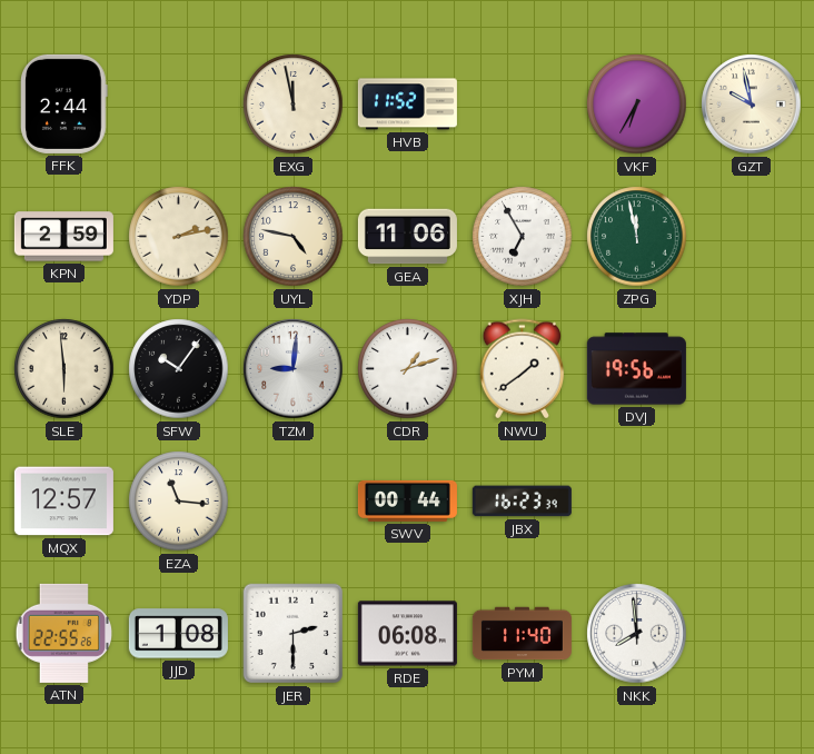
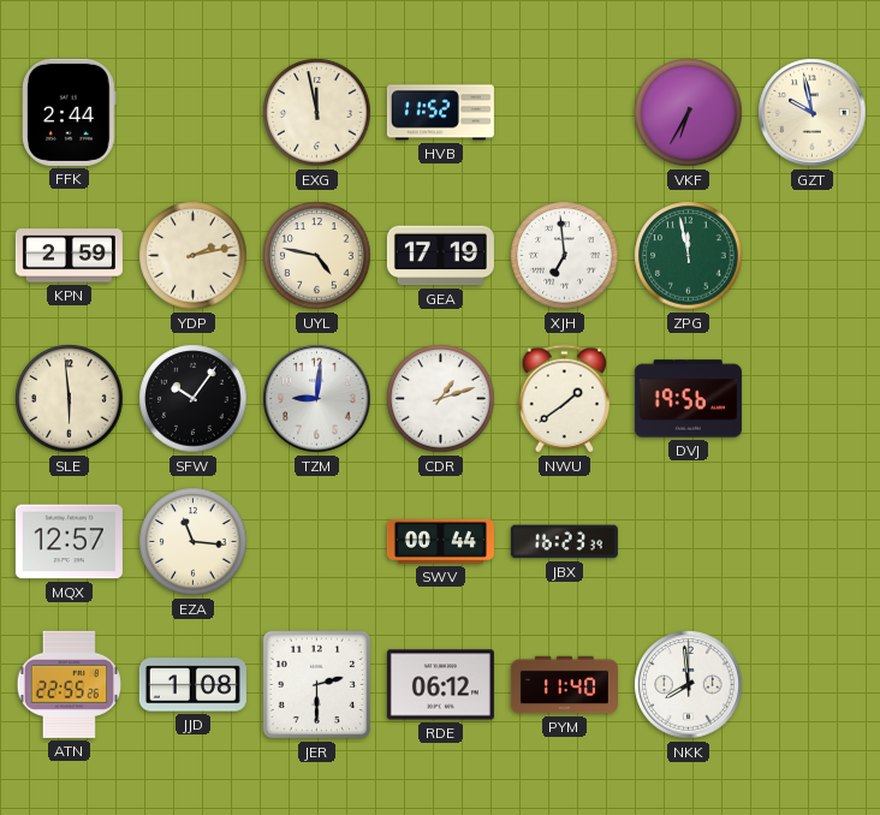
GEA: 11:06 -> 17:19 (440, 256)
XJH: 6:55 -> 6:59 (565, 256)
RDE: 06:08 -> 06:12 (440, 685)
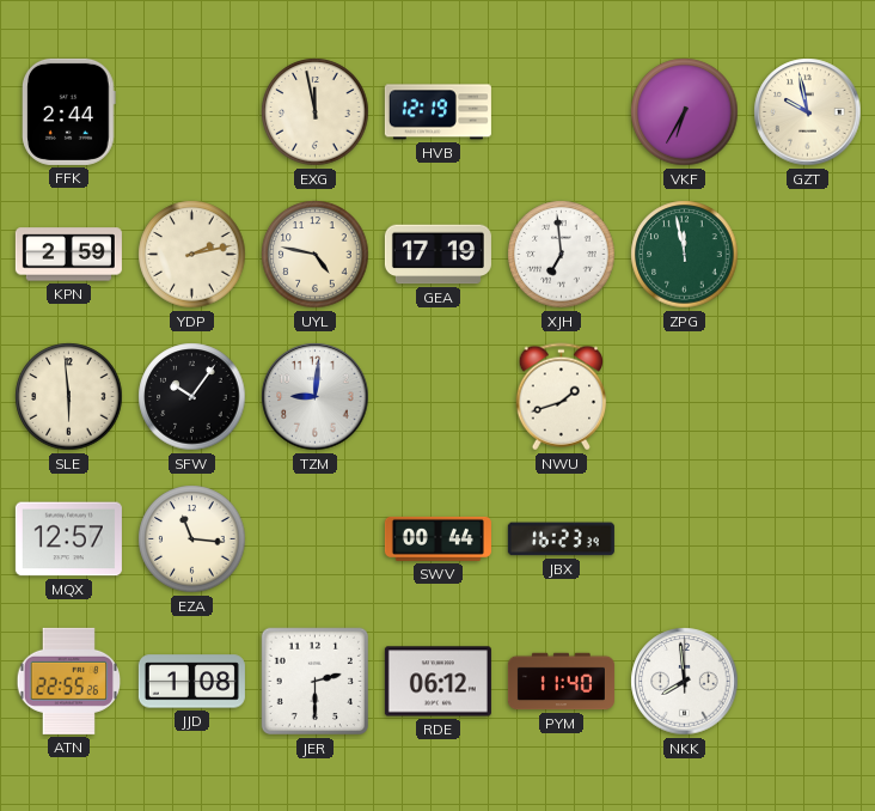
HVB: 11:52 -> 12:19 (437, 112)
CDR: 1:12 -> none (441, 399)
NWU: 1:39 -> 1:42 (562, 397)
DVJ: 19:56 -> none (688, 399)
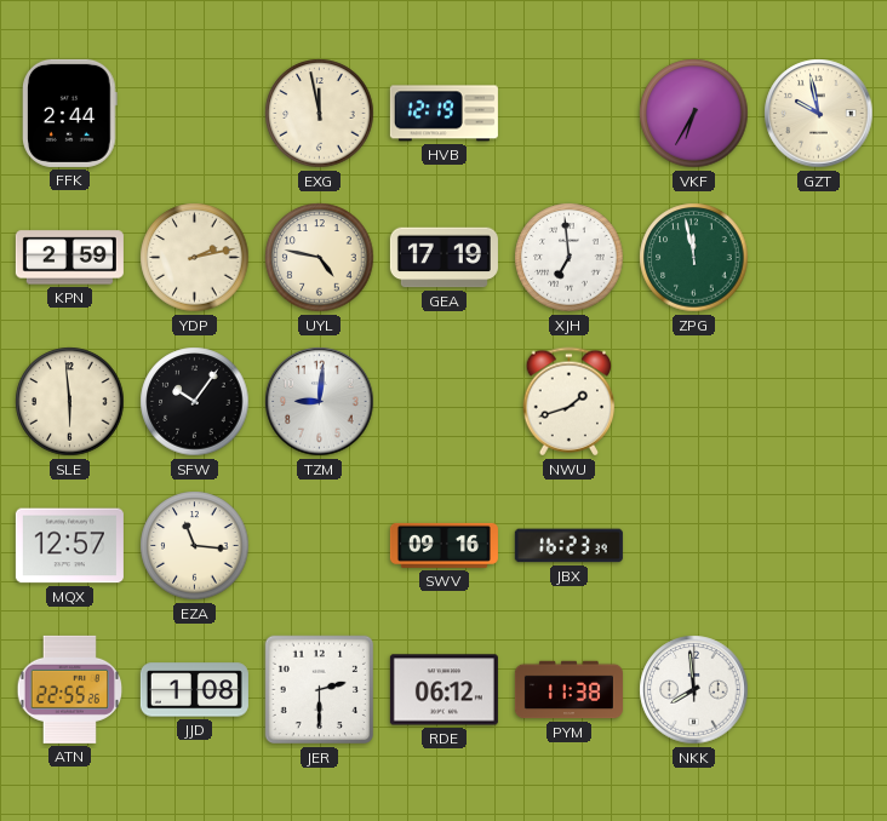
SWV: 00:44 -> 09:16 (443, 545)
PYM: 11:40 -> 11:38 (568, 690)
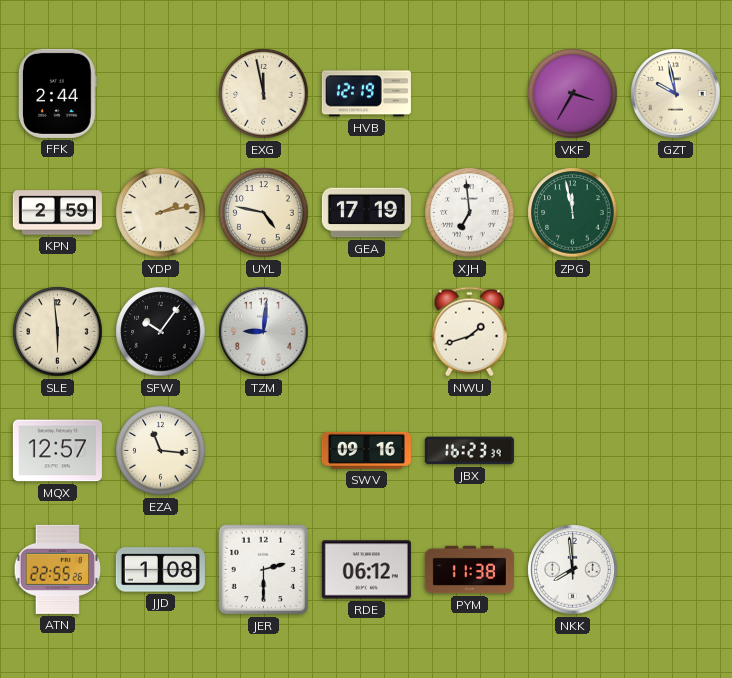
VKF: 6:35 -> 3:35 (573, 94)
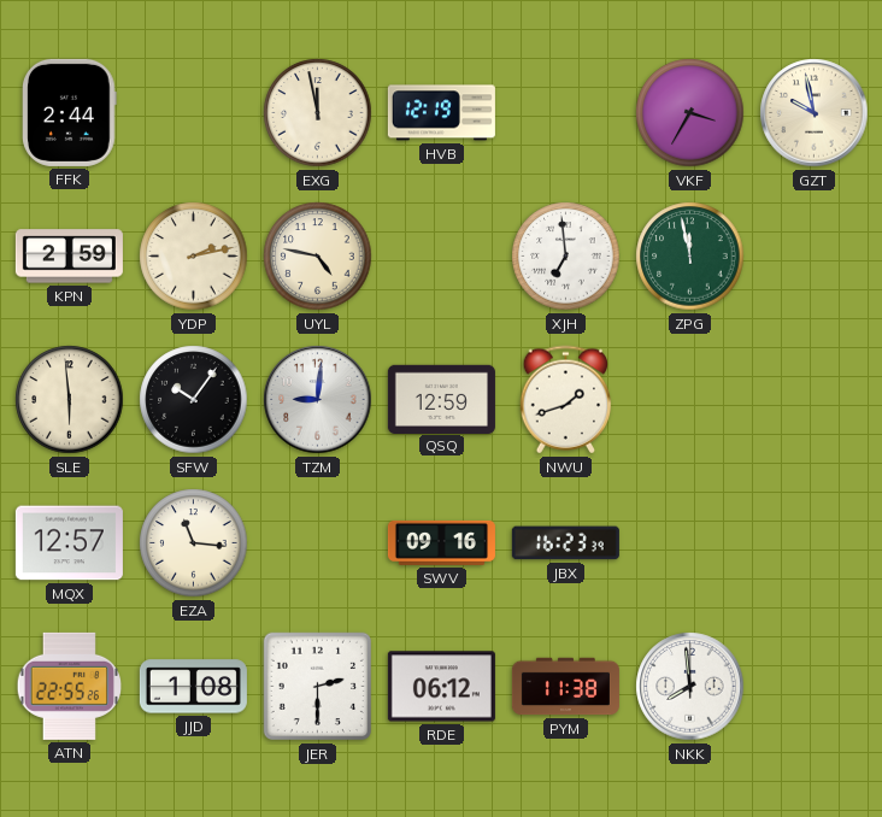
GEA: 17:19 -> none (366, 213)
QSQ: none -> 12:59 (441, 399)
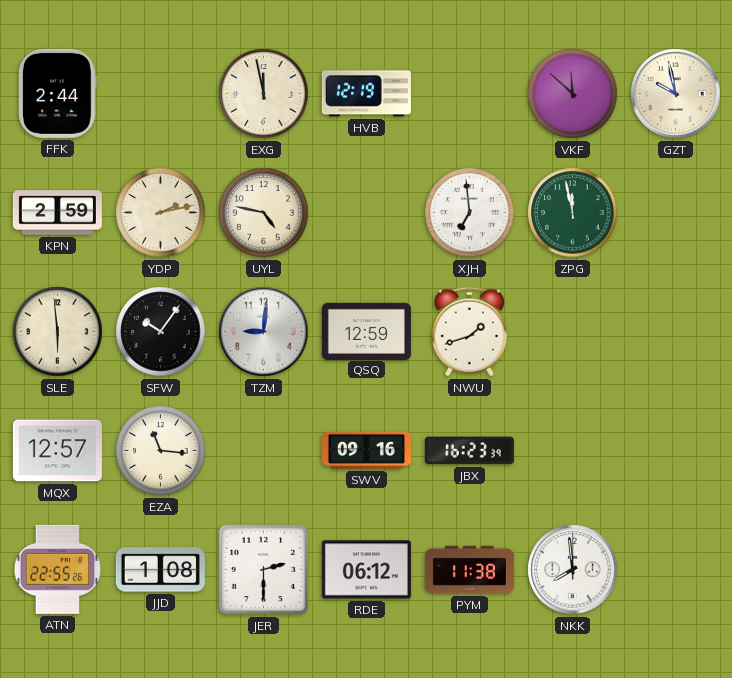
VKF: 3:35 -> 11:52 (573, 94)
